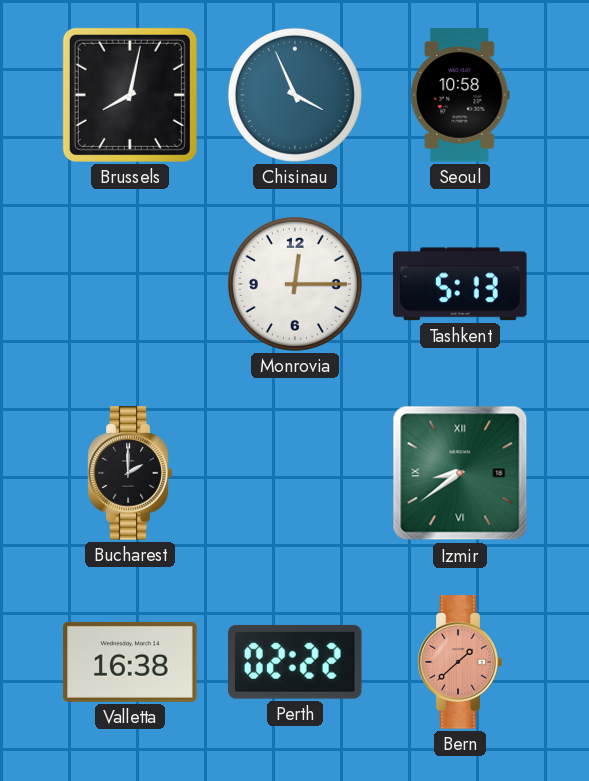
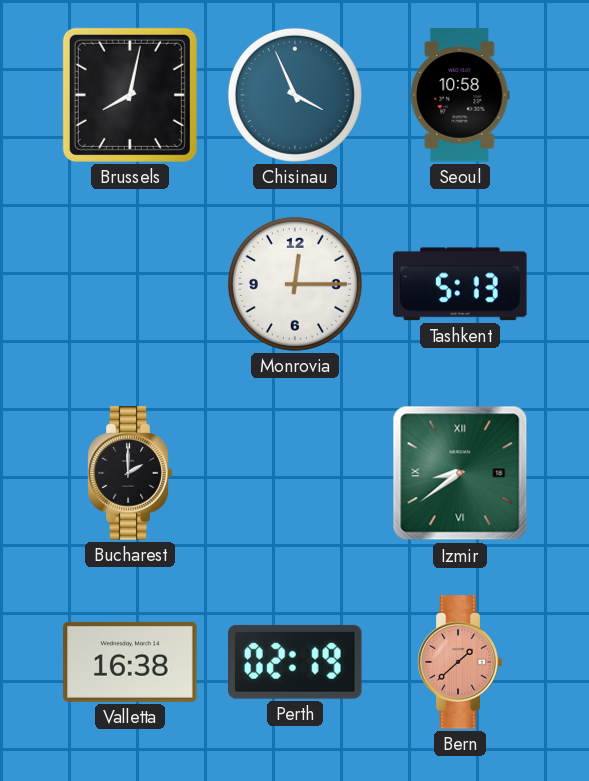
Perth: 02:22 -> 02:19 (296, 662)
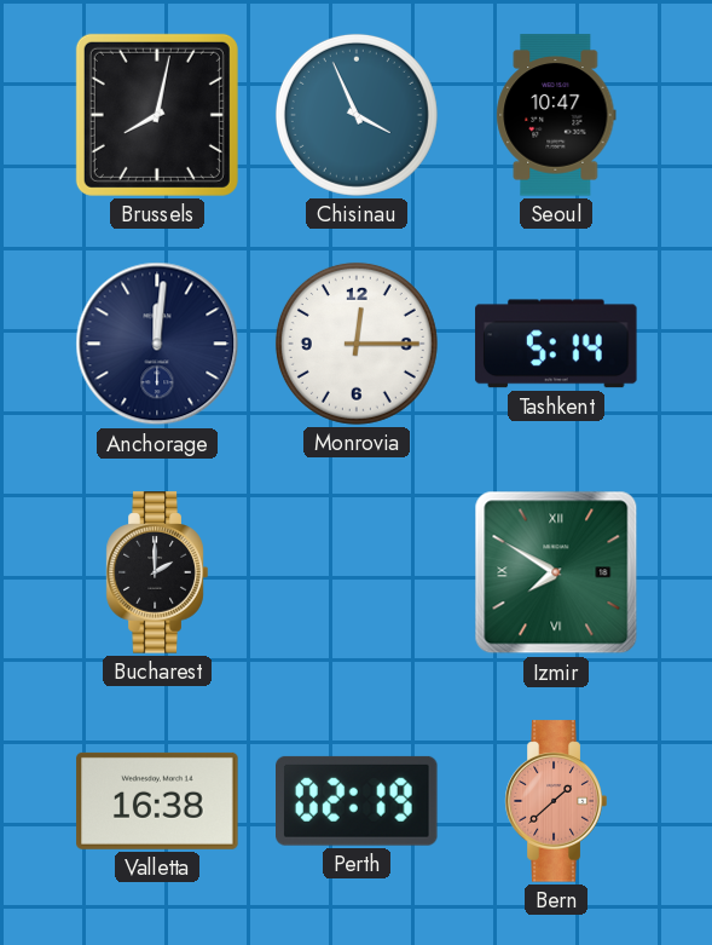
Seoul: 10:58 -> 10:47 (556, 115)
Anchorage: none -> 12:01 (157, 344)
Tashkent: 5:13 -> 5:14 (556, 344)
Izmir: 8:39 -> 7:50 (556, 572)
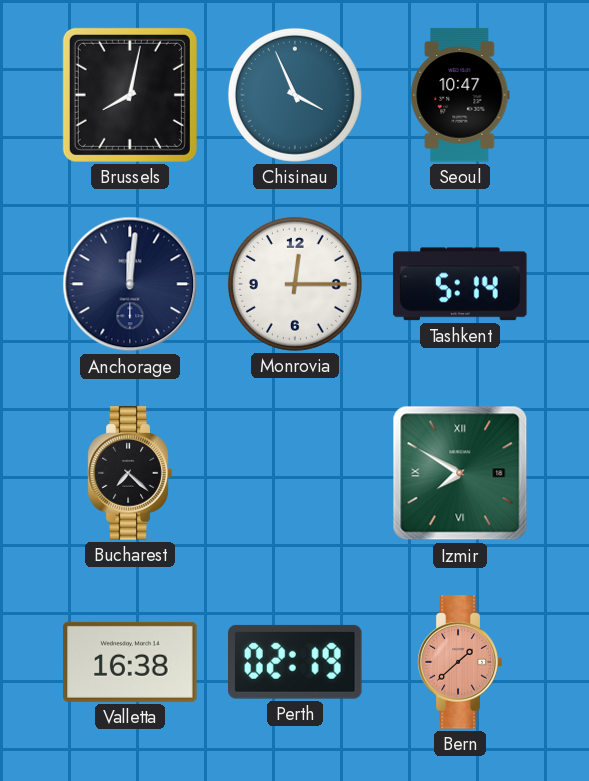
Bucharest: 2:00 -> 7:22 (130, 473)
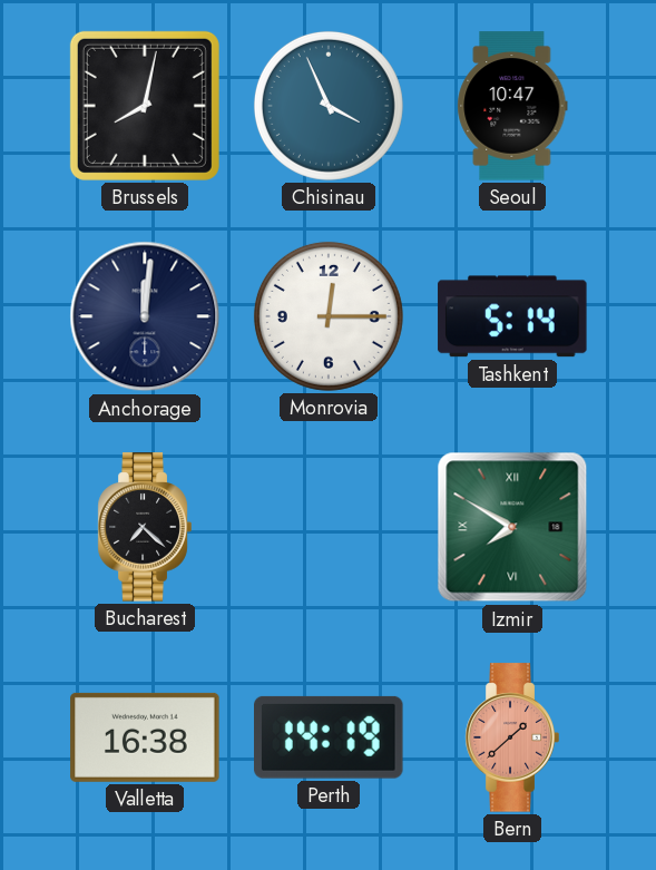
Perth: 02:19 -> 14:19 (330, 737)
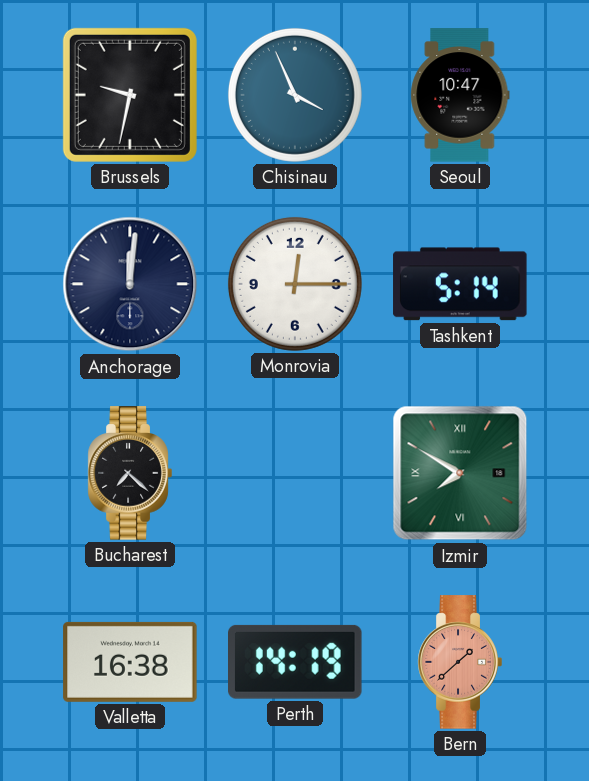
Brussels: 8:02 -> 9:32 (130, 95)
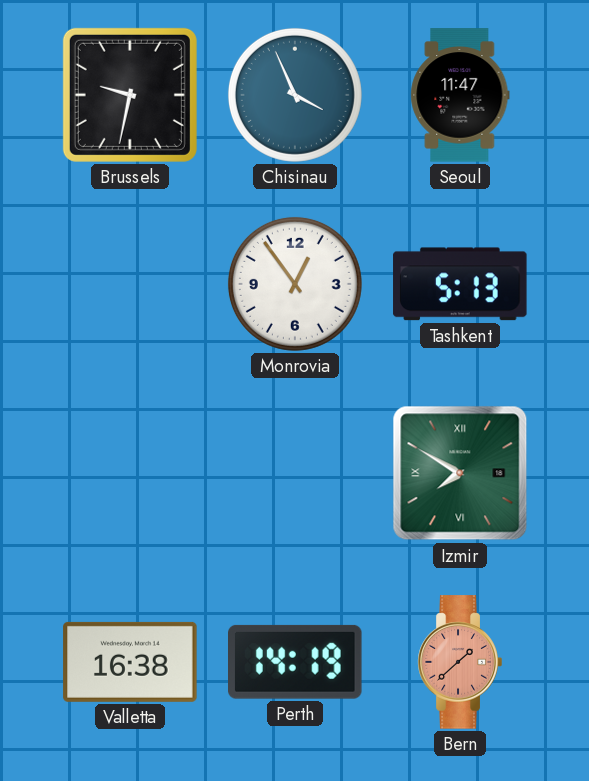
Seoul: 10:47 -> 11:47 (460, 95)
Anchorage: 12:01 -> none (130, 284)
Monrovia: 12:15 -> 12:54 (295, 284)
Tashkent: 5:14 -> 5:13 (460, 284)
Bucharest: 7:22 -> none (130, 473)
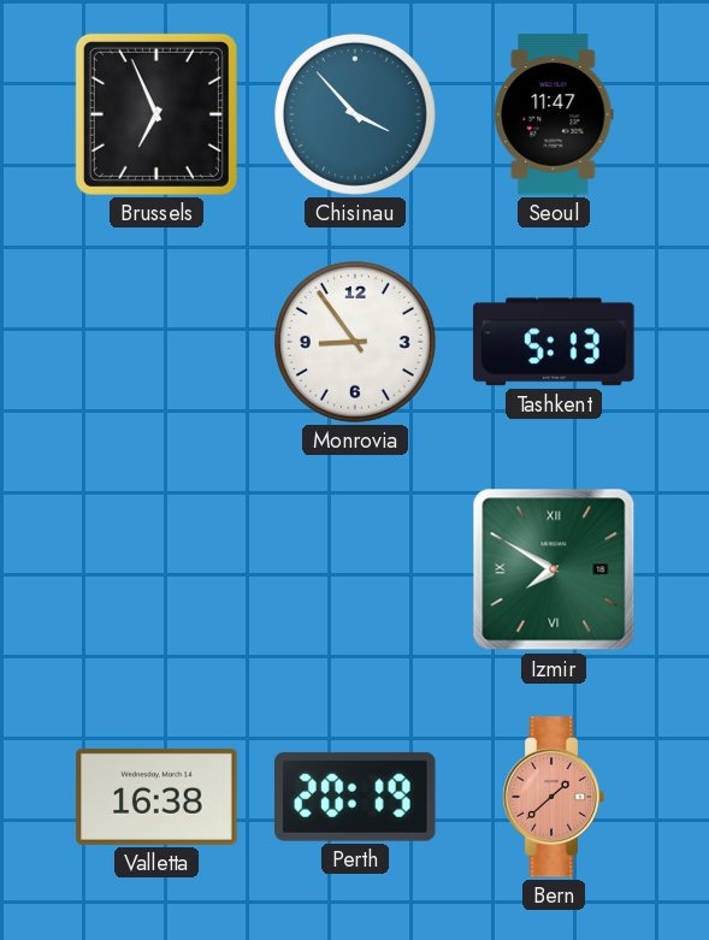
Brussels: 9:32 -> 6:56 (156, 114)
Chisinau: 3:56 -> 3:53 (355, 114)
Monrovia: 12:54 -> 8:54 (355, 342)
Perth: 14:19 -> 20:19 (356, 797)
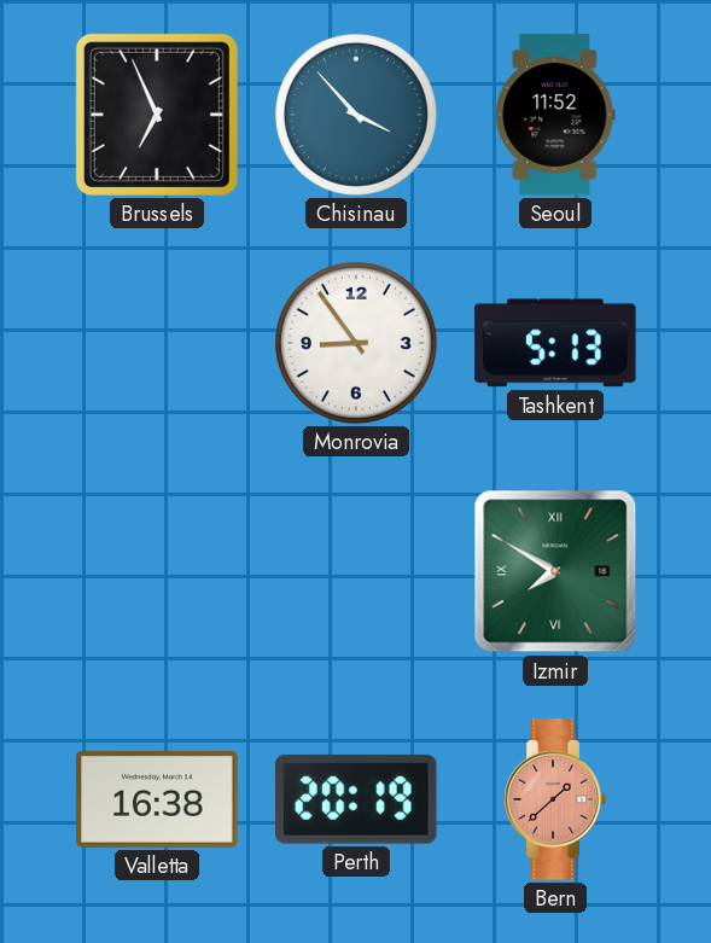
Seoul: 11:47 -> 11:52 (555, 115)
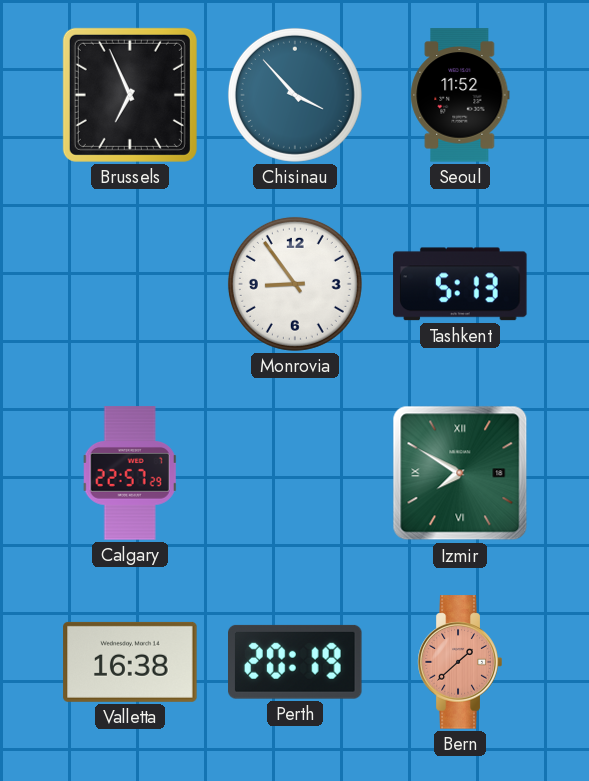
Calgary: none -> 22:57 (130, 473)
